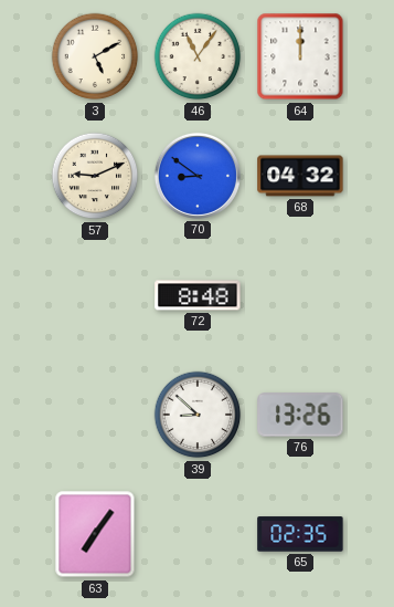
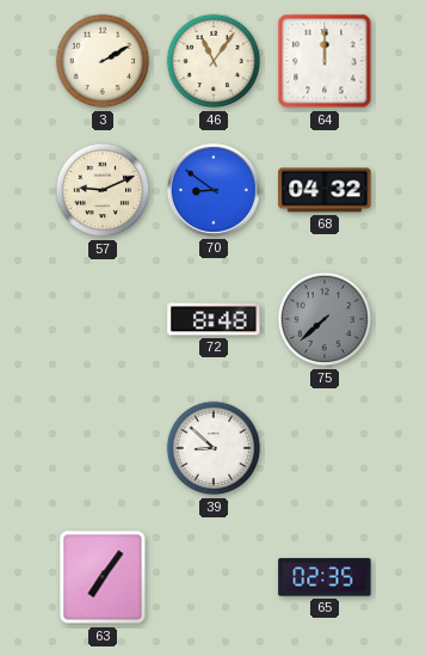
3: 5:10 -> 2:10 (103, 61)
75: none -> 7:38 (325, 319)
76: 13:26 -> none (300, 415)
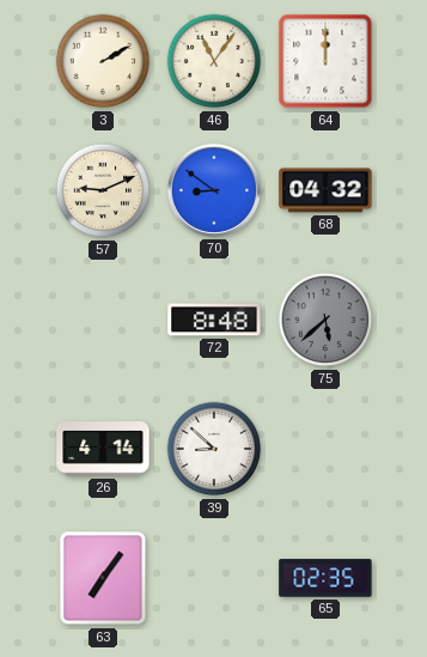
75: 7:38 -> 5:38 (325, 320)
26: none -> 4:14 (103, 449)
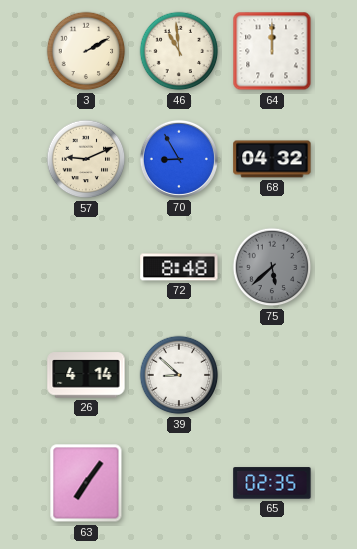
46: 11:06 -> 10:59 (179, 51)
70: 8:51 -> 8:55 (179, 159)
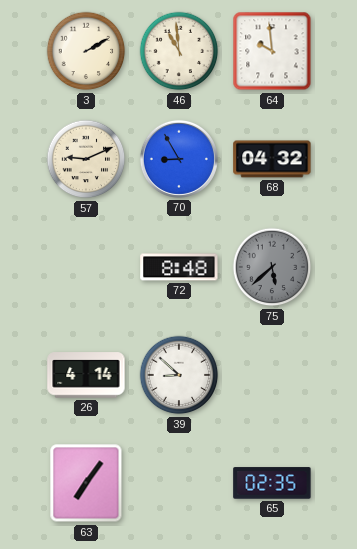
64: 12:00 -> 9:59 (272, 51)
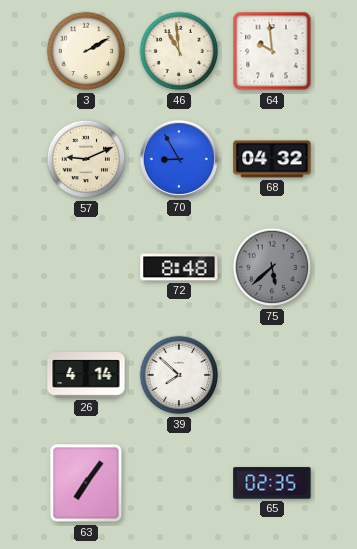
39: 8:52 -> 7:52 (179, 375)
